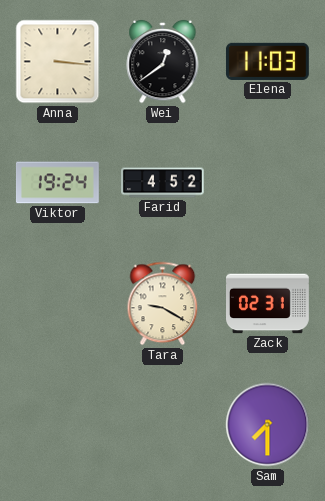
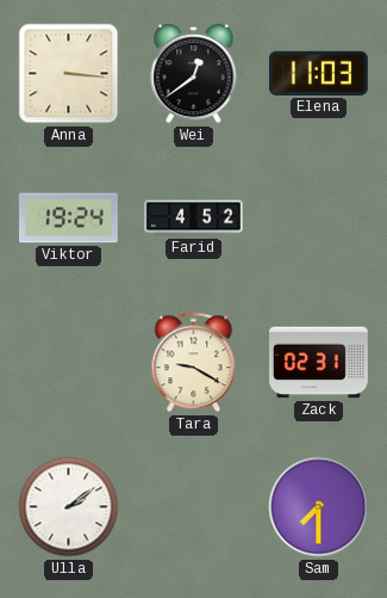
Ulla: none -> 2:09 (69, 507)
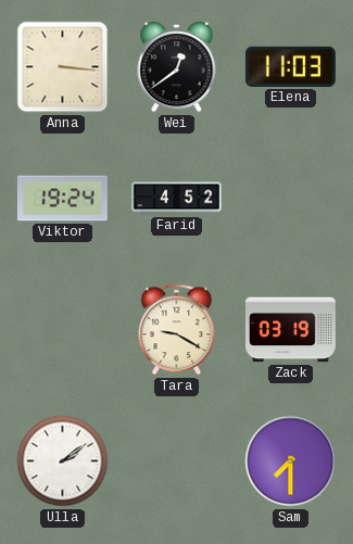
Zack: 02:31 -> 03:19 (291, 330)
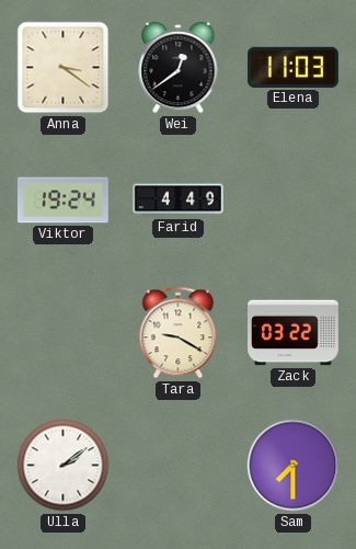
Anna: 3:16 -> 3:21 (64, 68)
Farid: 4:52 -> 4:49 (179, 201)
Zack: 03:19 -> 03:22 (294, 333)
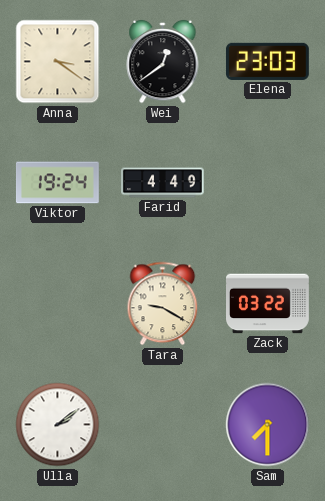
Elena: 11:03 -> 23:03 (267, 61)
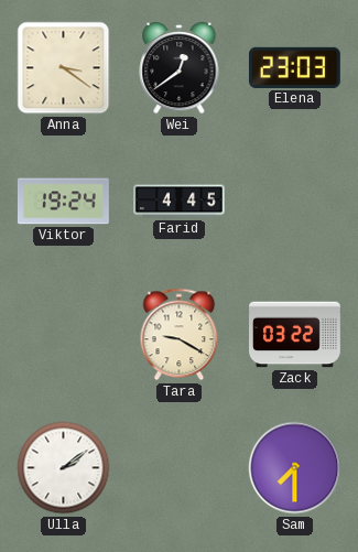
Farid: 4:49 -> 4:45 (180, 202)
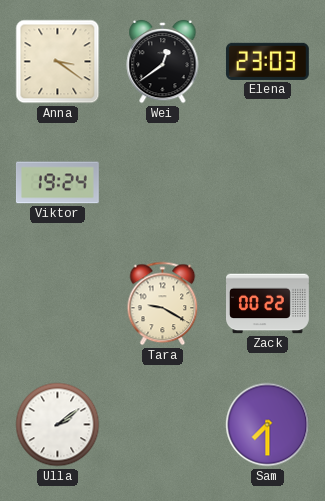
Farid: 4:45 -> none (180, 202)
Zack: 03:22 -> 00:22 (268, 304)
